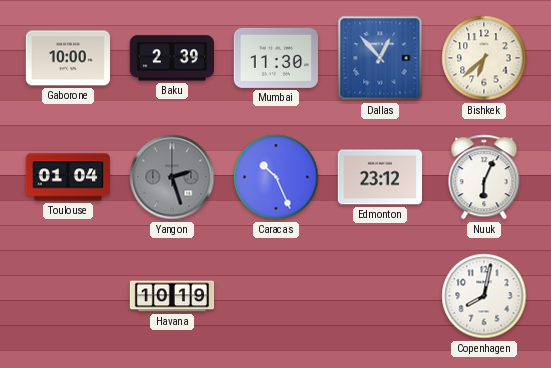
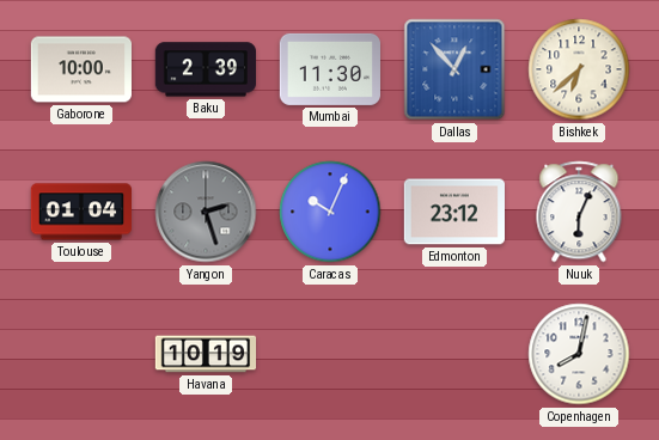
Caracas: 10:26 -> 10:04 (330, 212)
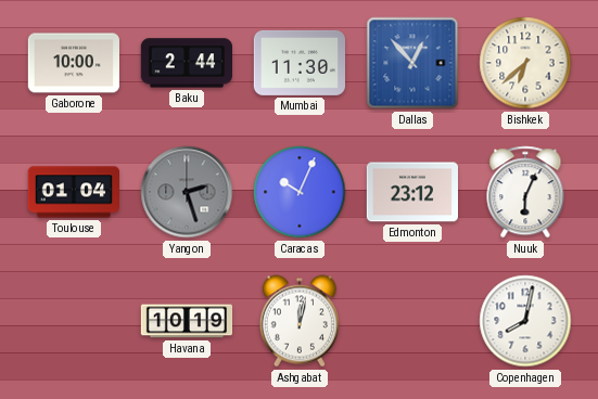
Baku: 2:39 -> 2:44 (186, 63)
Ashgabat: none -> 12:02 (300, 321)
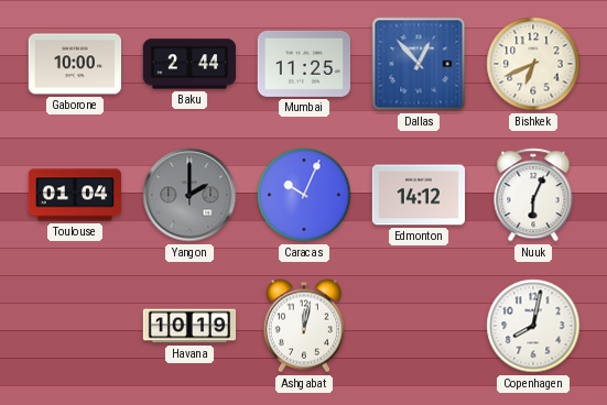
Mumbai: 11:30 -> 11:25 (303, 64)
Bishkek: 6:38 -> 6:41 (533, 64)
Yangon: 2:27 -> 2:00 (189, 195)
Edmonton: 23:12 -> 14:12 (418, 195)
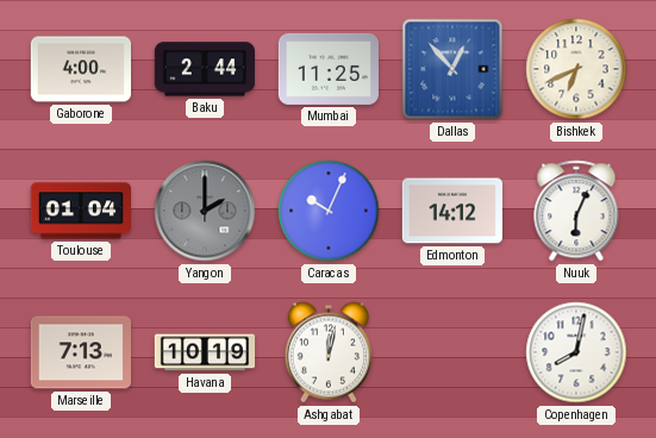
Gaborone: 10:00 -> 4:00 (80, 69)
Marseille: none -> 7:13 (80, 352)
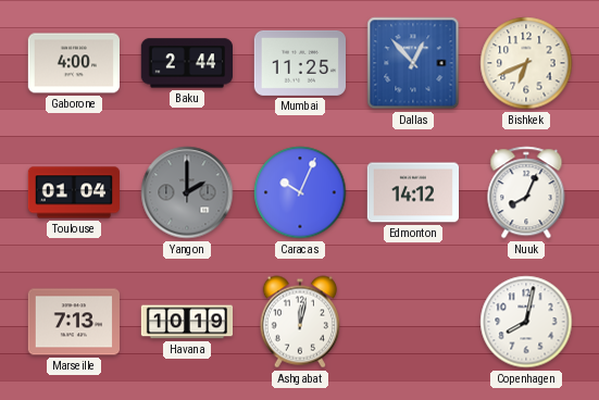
Nuuk: 6:04 -> 8:04 (526, 192)
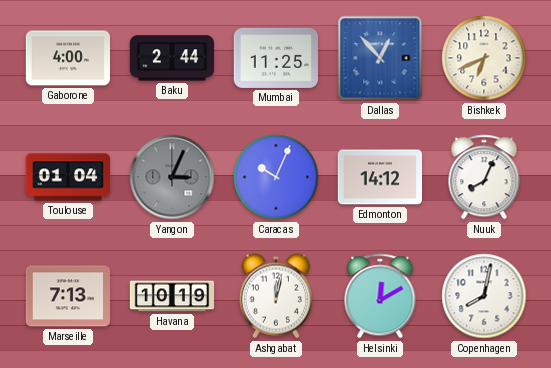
Yangon: 2:00 -> 3:04 (172, 177)
Helsinki: none -> 12:10 (380, 296)
